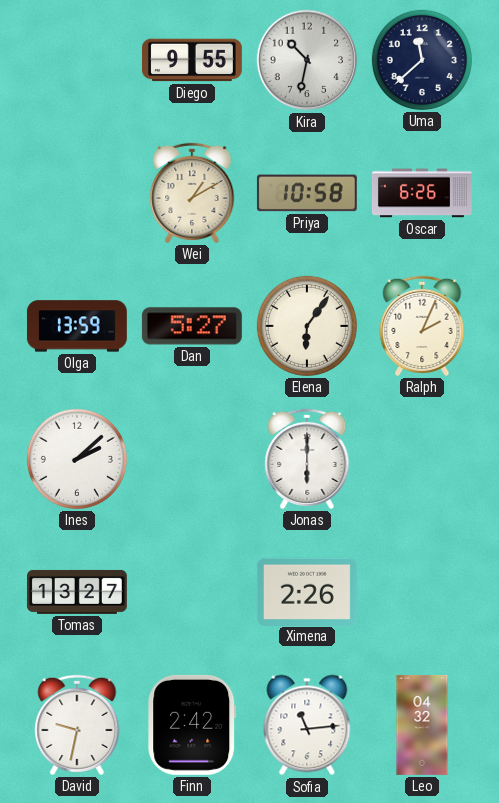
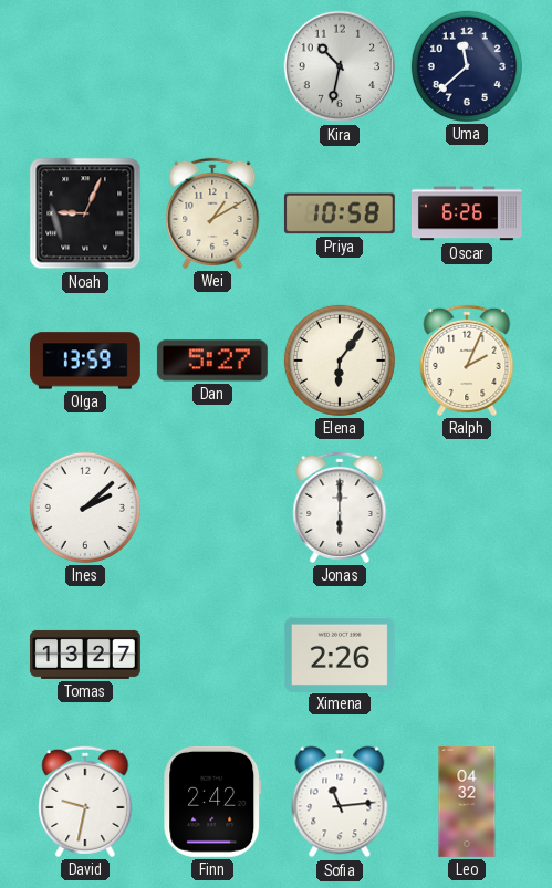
Diego: 9:55 -> none (192, 60)
Noah: none -> 9:04 (85, 213)
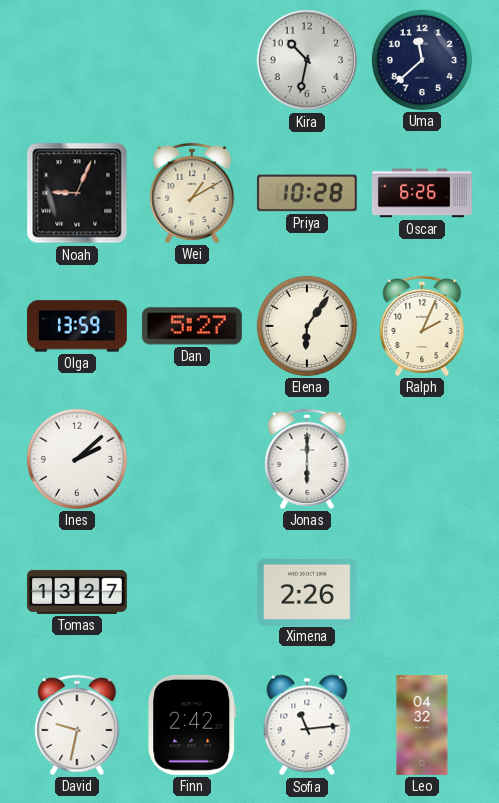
Priya: 10:58 -> 10:28 (307, 193)
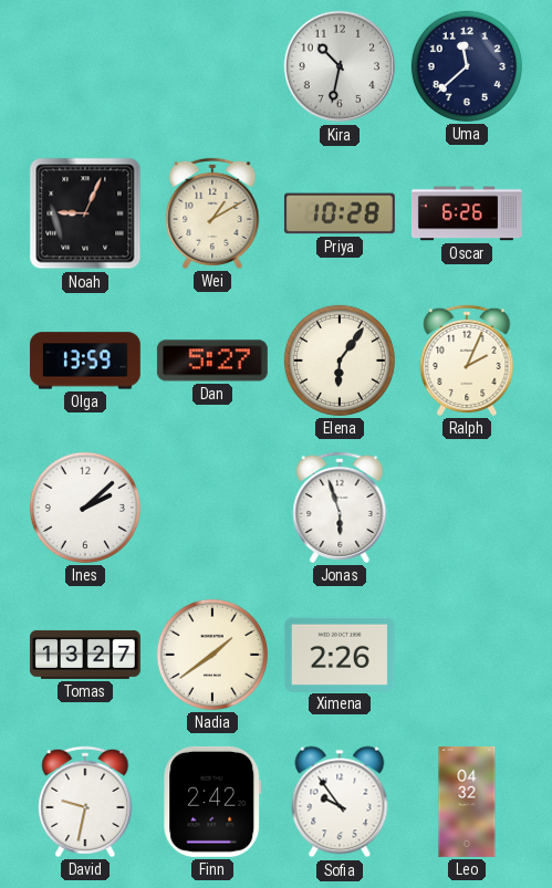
Jonas: 6:00 -> 5:57 (340, 508)
Nadia: none -> 1:39 (212, 655)
Sofia: 11:14 -> 9:54 (340, 802)
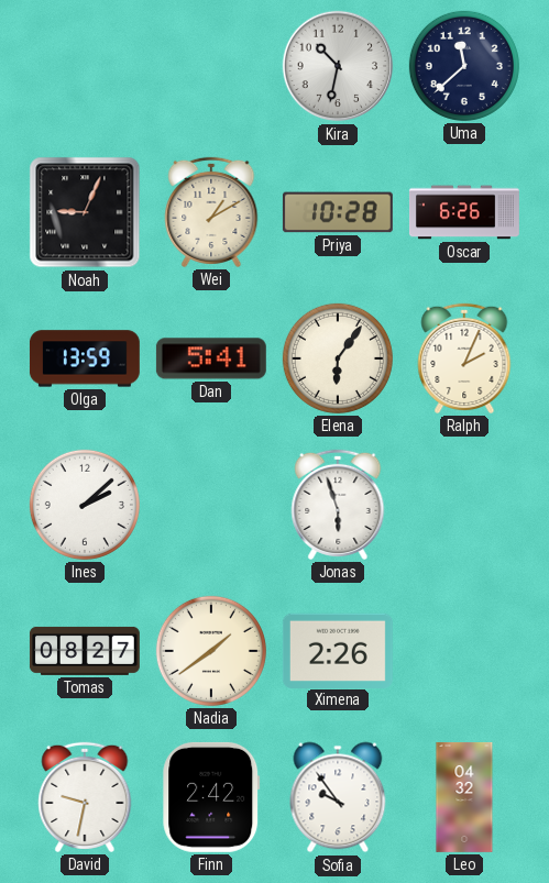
Dan: 5:27 -> 5:41 (211, 358)
Tomas: 13:27 -> 08:27 (85, 651)
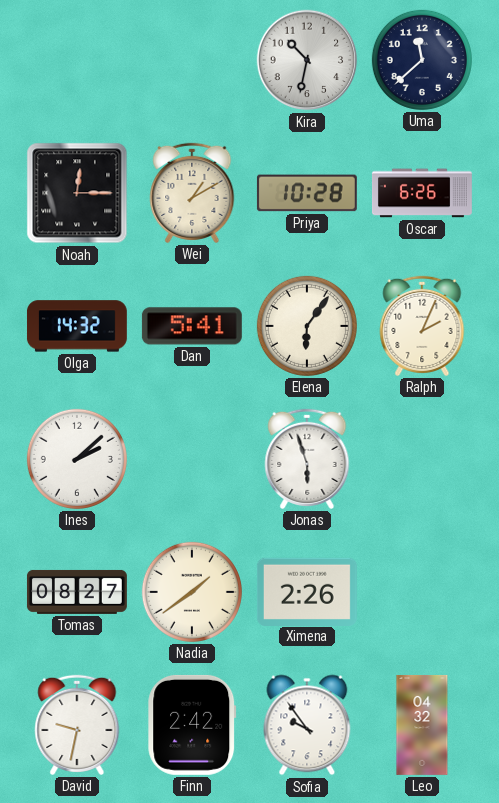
Noah: 9:04 -> 12:15 (77, 193)
Olga: 13:59 -> 14:32 (77, 326)
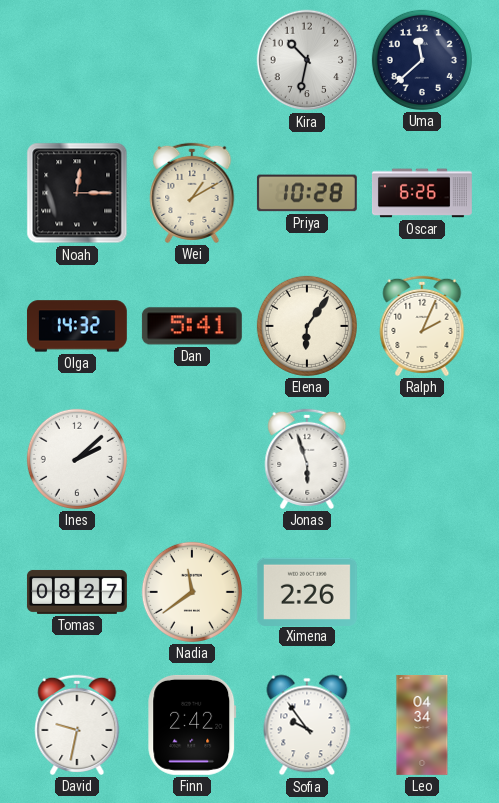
Nadia: 1:39 -> 11:39 (192, 592)
Leo: 04:32 -> 04:34 (422, 725)
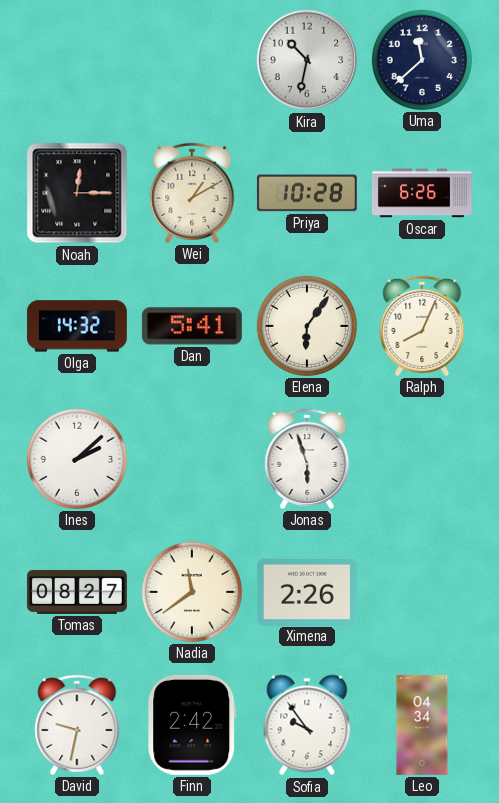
Ralph: 2:04 -> 8:04 (422, 326)
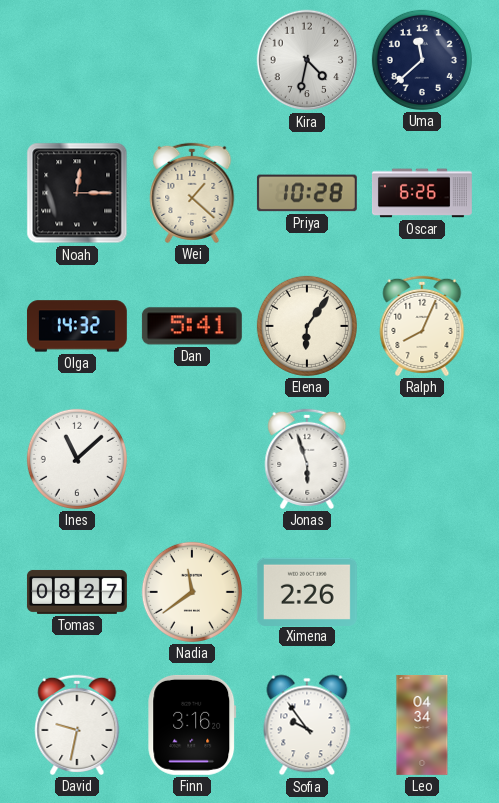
Kira: 10:32 -> 4:32 (307, 60)
Wei: 1:10 -> 1:22 (192, 193)
Ines: 2:08 -> 11:08 (77, 459)
Finn: 2:42 -> 3:16 (192, 725)
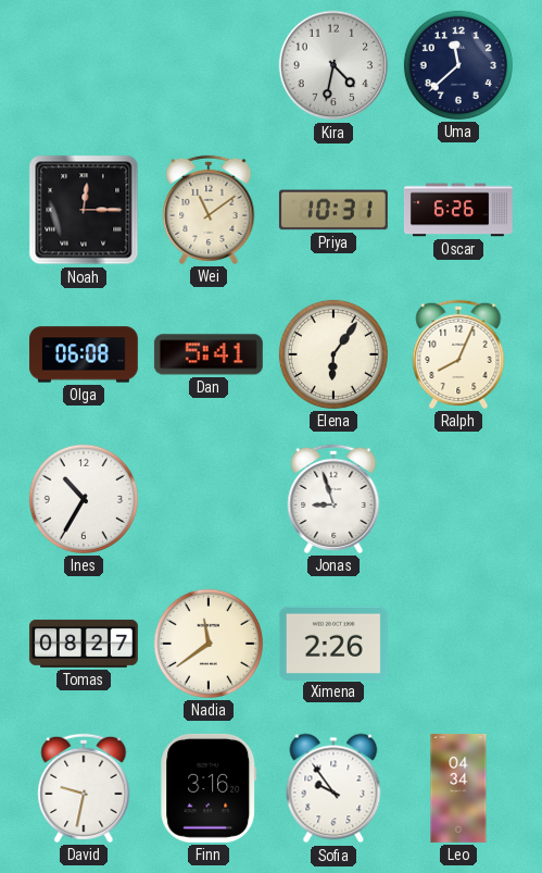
Wei: 1:22 -> 11:09 (209, 210)
Priya: 10:28 -> 10:31 (333, 210)
Olga: 14:32 -> 06:08 (84, 354)
Ines: 11:08 -> 10:35 (84, 499)
Jonas: 5:57 -> 8:57 (333, 499)
